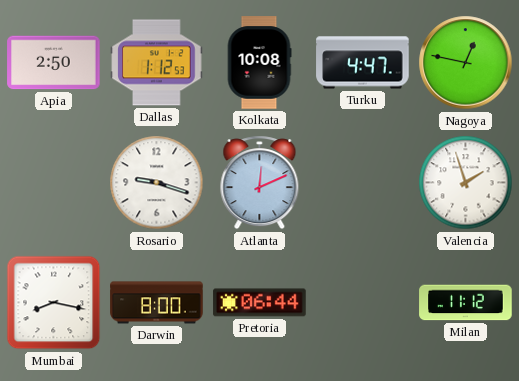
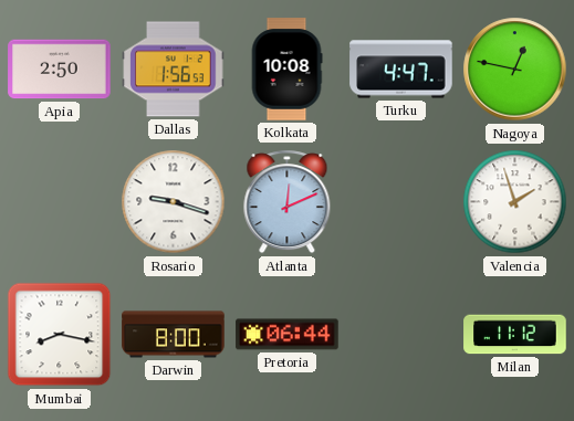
Dallas: 1:12 -> 1:56 (174, 70)
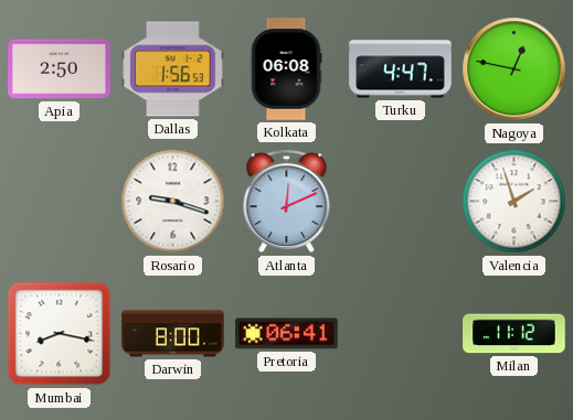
Kolkata: 10:08 -> 06:08 (286, 69)
Pretoria: 06:44 -> 06:41 (287, 334)
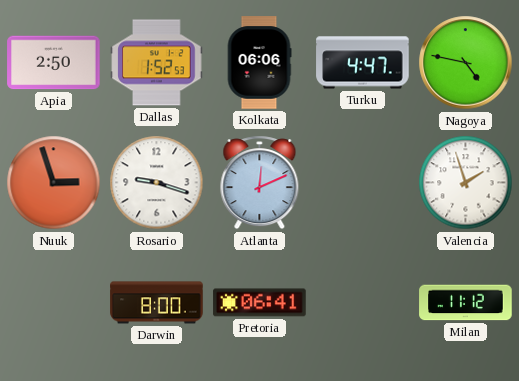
Dallas: 1:56 -> 1:52 (157, 63)
Kolkata: 06:08 -> 06:06 (259, 63)
Nagoya: 12:47 -> 4:47 (466, 63)
Nuuk: none -> 2:57 (54, 183)
Mumbai: 8:17 -> none (60, 334)
